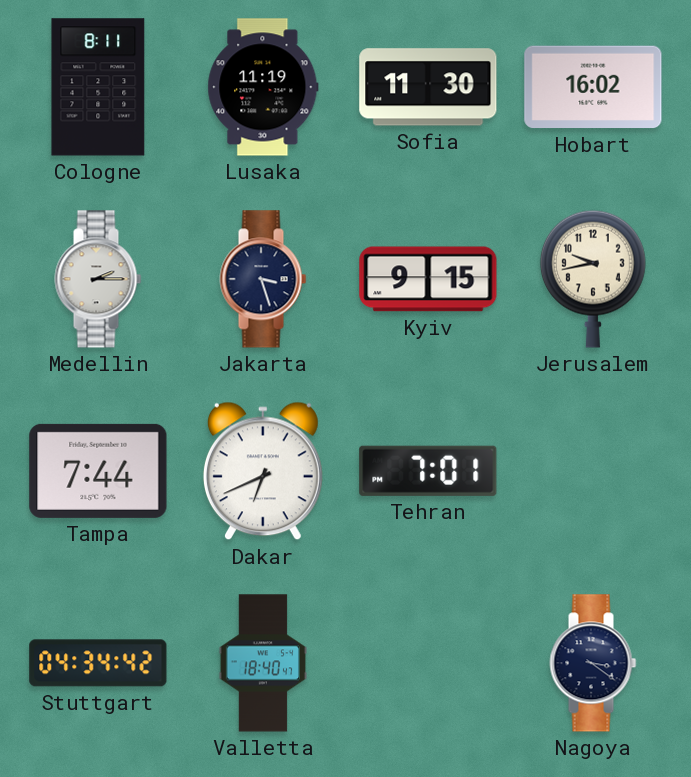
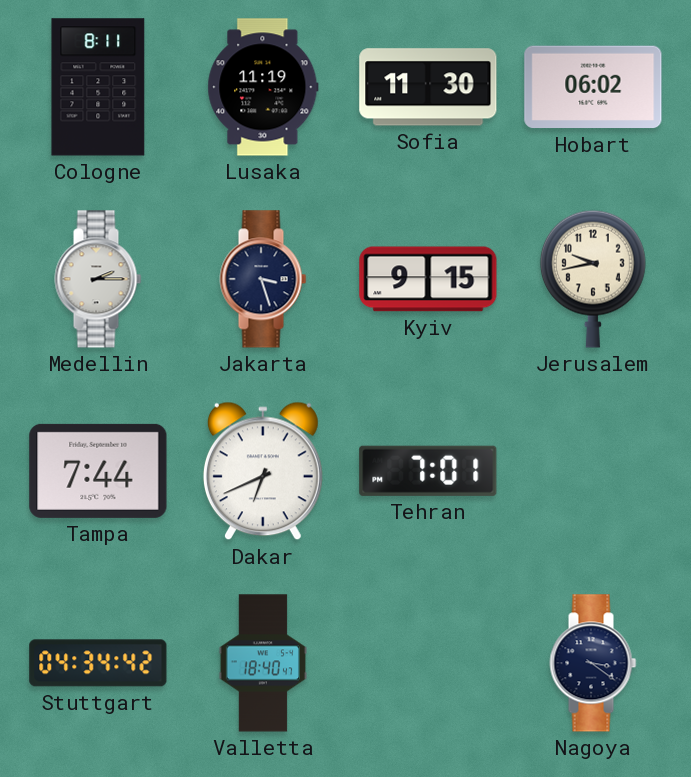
Hobart: 16:02 -> 06:02 (593, 87)
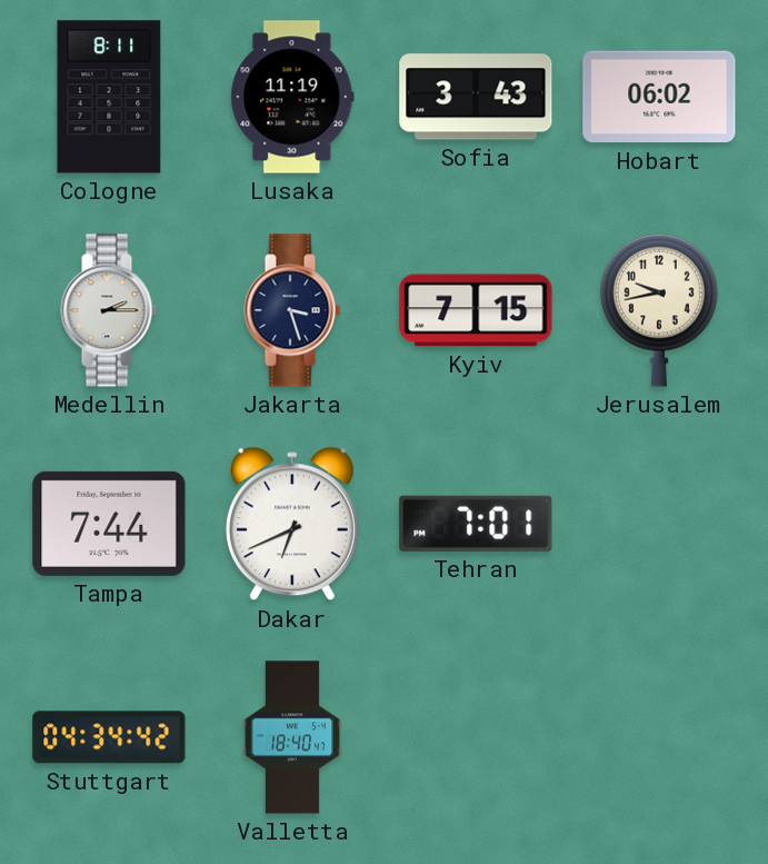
Sofia: 11:30 -> 3:43 (476, 97)
Kyiv: 9:15 -> 7:15 (476, 310)
Nagoya: 3:21 -> none (593, 663)
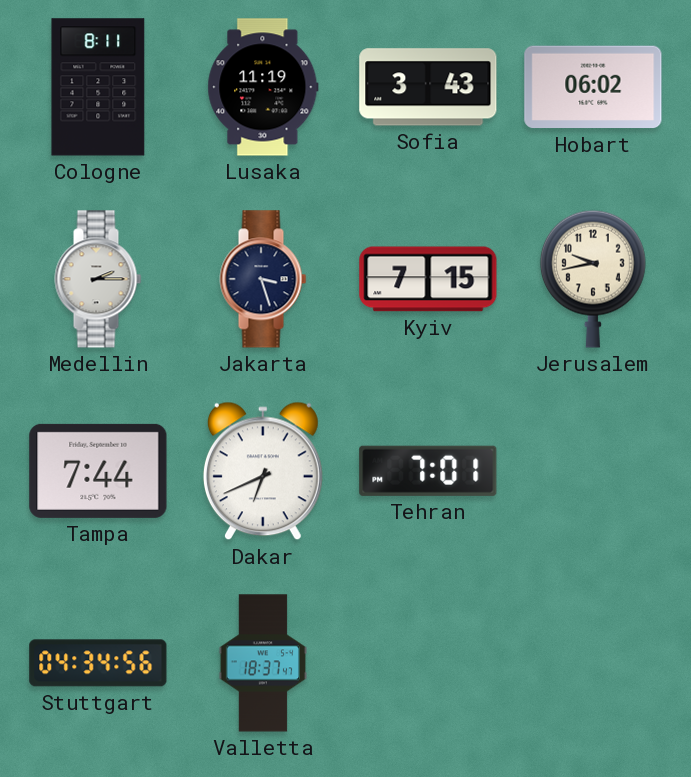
Stuttgart: 04:34:42 -> 04:34:56 (98, 663)
Valletta: 18:40 -> 18:37 (262, 663)
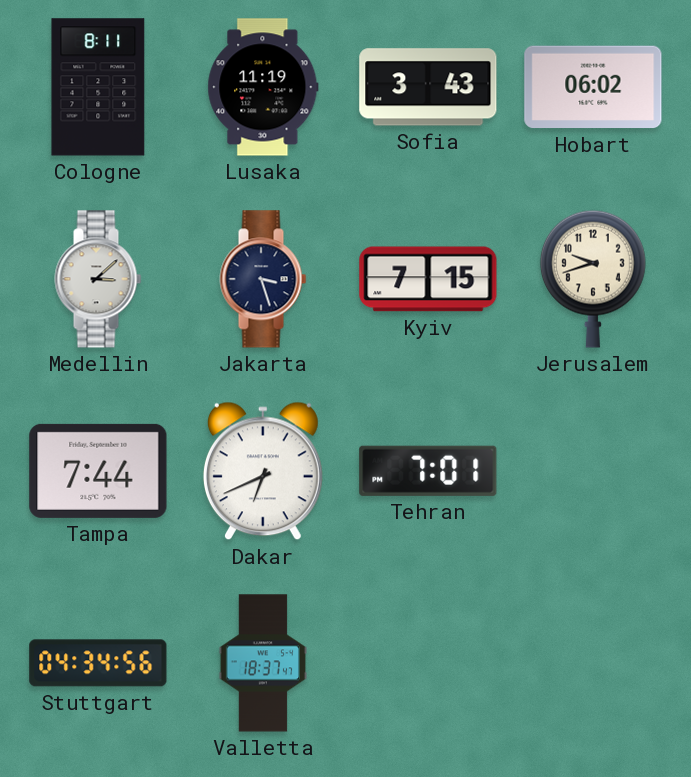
Medellin: 2:15 -> 3:08 (98, 279)
Jerusalem: 9:43 -> 9:42 (593, 279)
